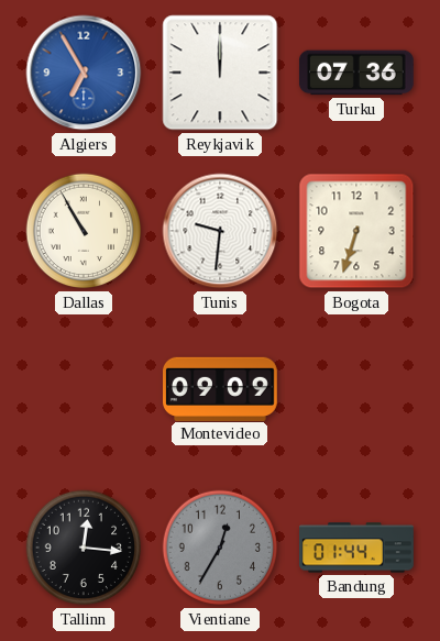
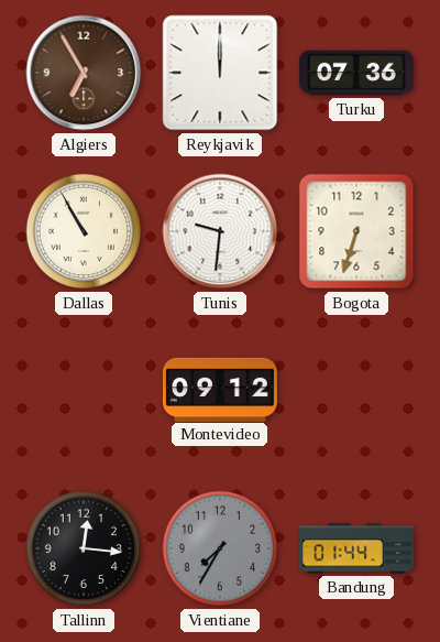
Algiers dial: blue -> brown (84, 73)
Montevideo: 09:09 -> 09:12 (221, 389)
Vientiane: 12:35 -> 7:35 (220, 548)
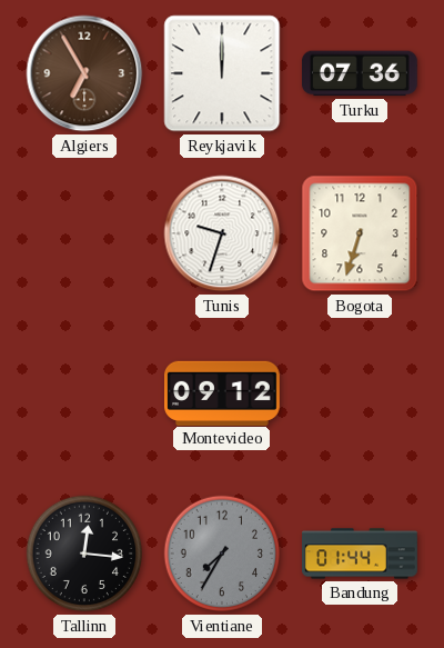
Dallas: 10:55 -> none (84, 231)
Tunis: 9:31 -> 9:33 (222, 233)
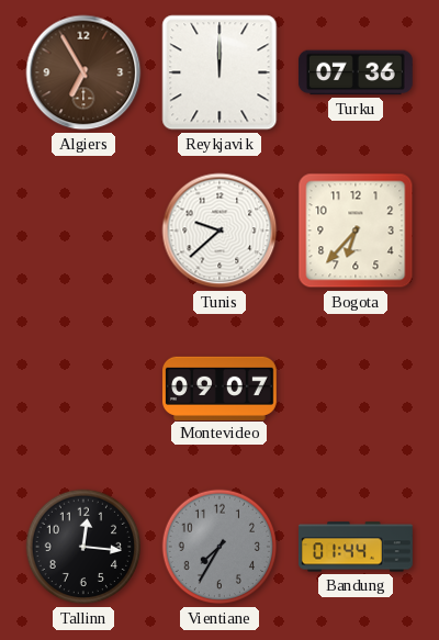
Tunis: 9:33 -> 9:38 (219, 231)
Bogota: 6:33 -> 6:37 (356, 231)
Montevideo: 09:12 -> 09:07 (221, 388)
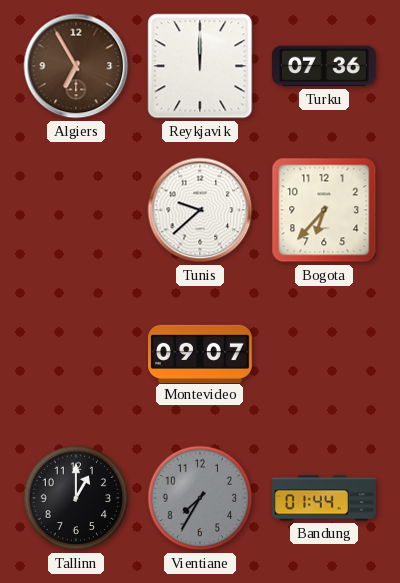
Tallinn: 12:16 -> 1:00 (76, 498)
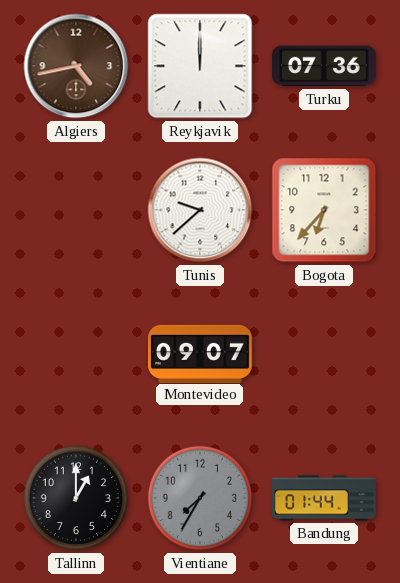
Algiers: 6:55 -> 4:43 (76, 66)
